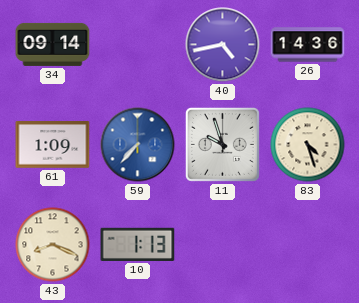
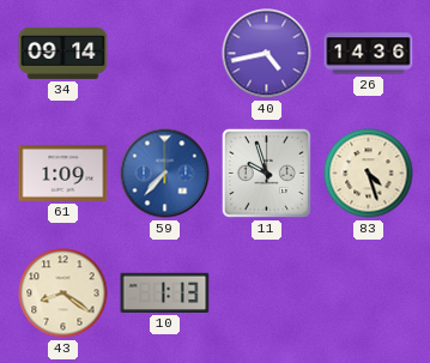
43: 8:19 -> 8:21 (63, 294)
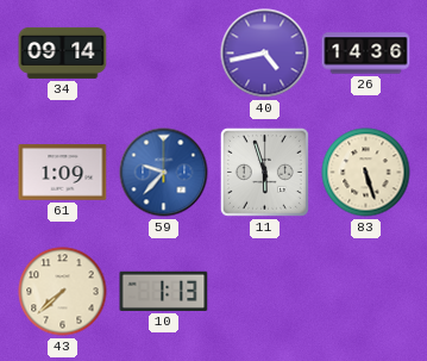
59: 7:37 -> 9:37 (164, 173)
11: 9:57 -> 5:57 (264, 172)
83: 4:27 -> 5:27 (366, 173)
43: 8:21 -> 7:38 (63, 292)
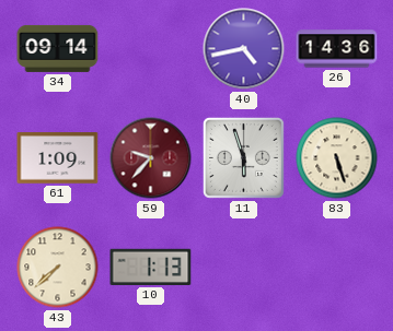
59 dial: blue -> burgundy (151, 158)
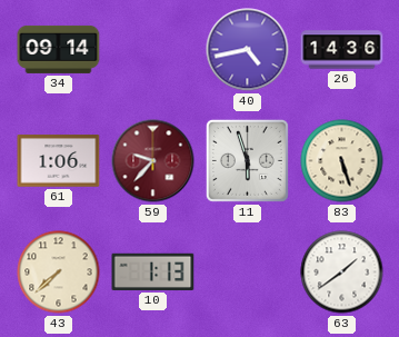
61: 1:09 -> 1:06 (59, 161)
63: none -> 1:39 (342, 272)
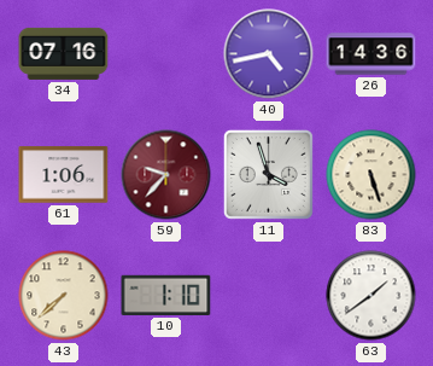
34: 09:14 -> 07:16 (64, 53)
11: 5:57 -> 3:57 (268, 174)
10: 1:13 -> 1:10 (166, 295)
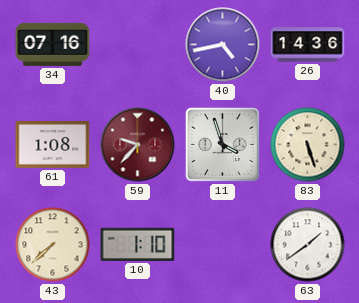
61: 1:06 -> 1:08 (53, 145)
